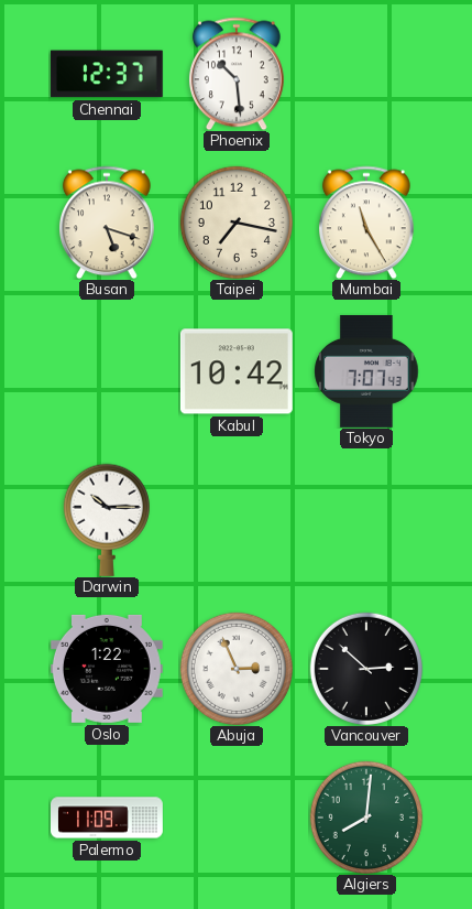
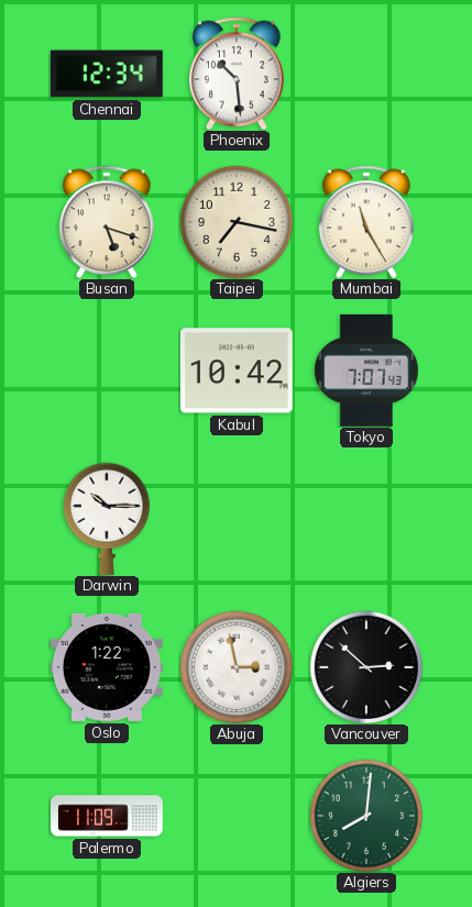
Chennai: 12:37 -> 12:34 (107, 74)
Abuja: 2:56 -> 2:58 (237, 667)
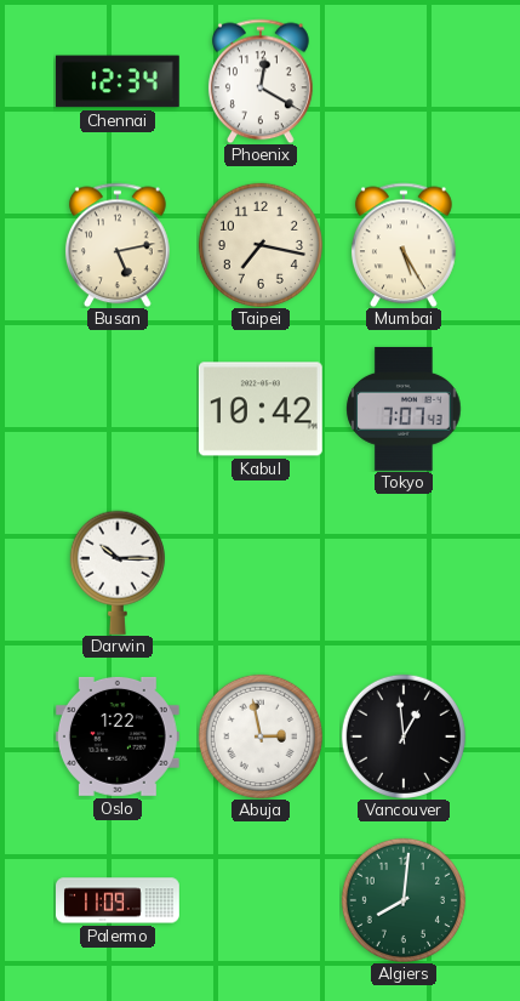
Phoenix: 10:29 -> 12:20 (261, 81)
Busan: 5:18 -> 5:13 (118, 245)
Mumbai: 11:25 -> 5:25 (404, 245)
Vancouver: 2:52 -> 12:59 (404, 736)
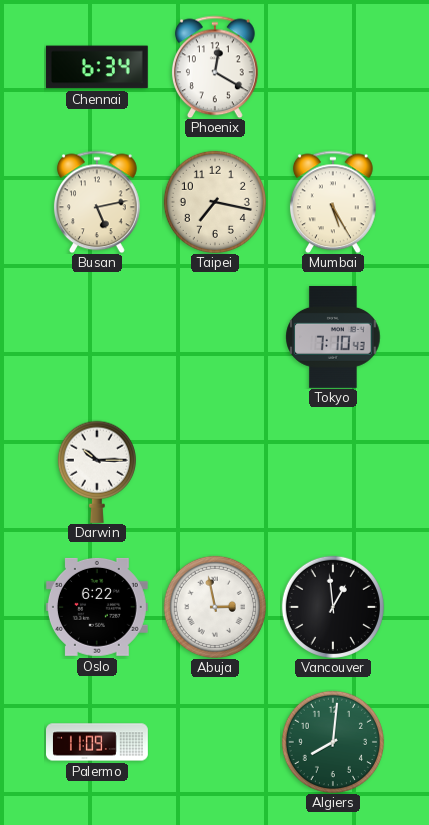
Chennai: 12:34 -> 6:34 (97, 67)
Kabul: 10:42 -> none (261, 409)
Tokyo: 7:07 -> 7:10 (333, 337)
Oslo: 1:22 -> 6:22 (97, 607)
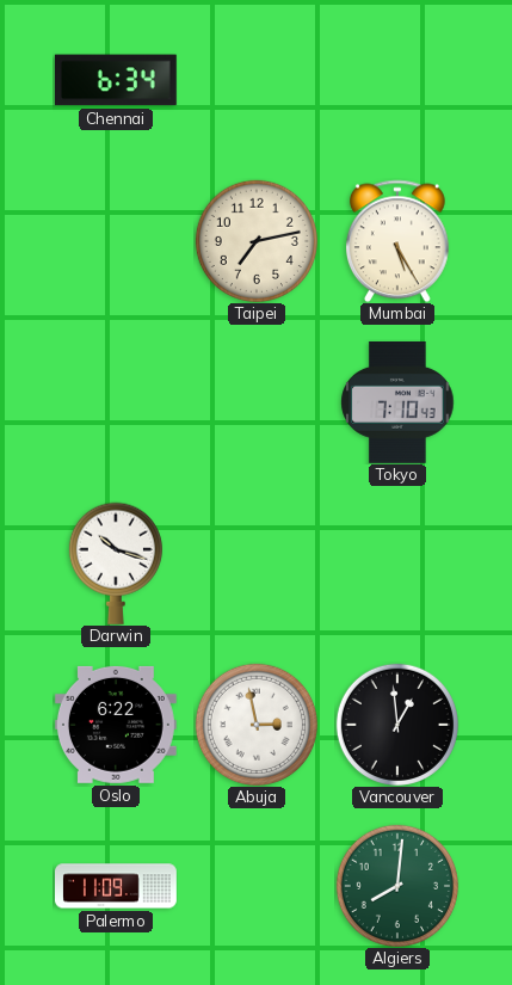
Phoenix: 12:20 -> none (215, 67)
Busan: 5:13 -> none (97, 202)
Taipei: 7:17 -> 7:13 (257, 241)
Darwin: 10:15 -> 10:18 (116, 564)
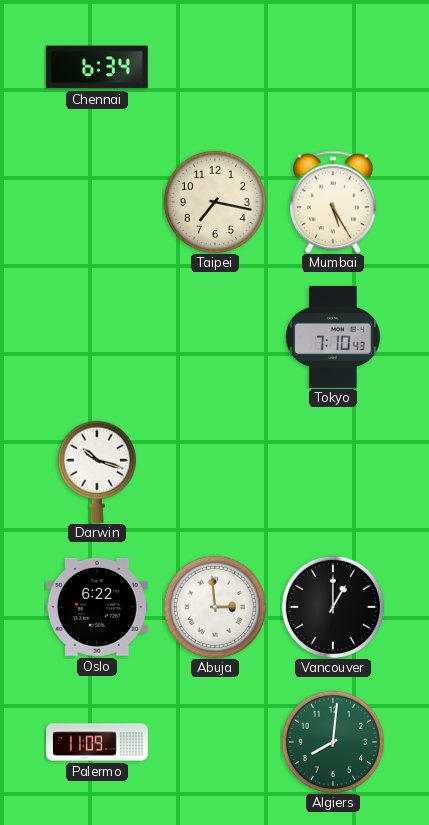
Taipei: 7:13 -> 7:17 (215, 202)
Abuja: 2:58 -> 2:59 (215, 607)
Vancouver: 12:59 -> 1:00 (333, 607)
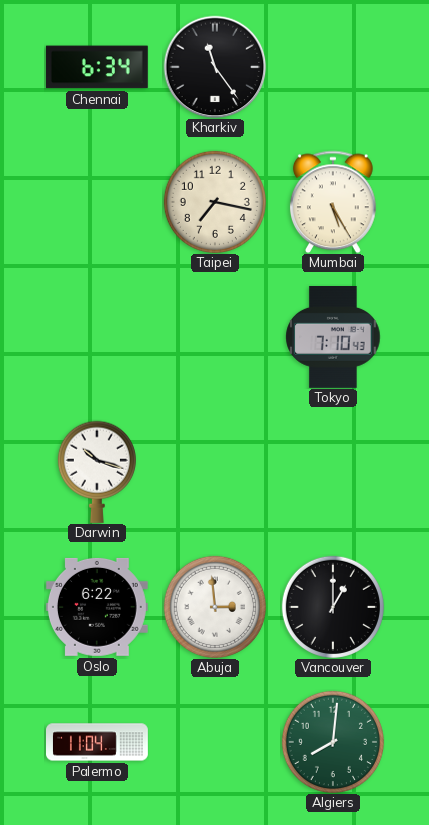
Kharkiv: none -> 11:24 (215, 67)
Palermo: 11:09 -> 11:04 (98, 742)
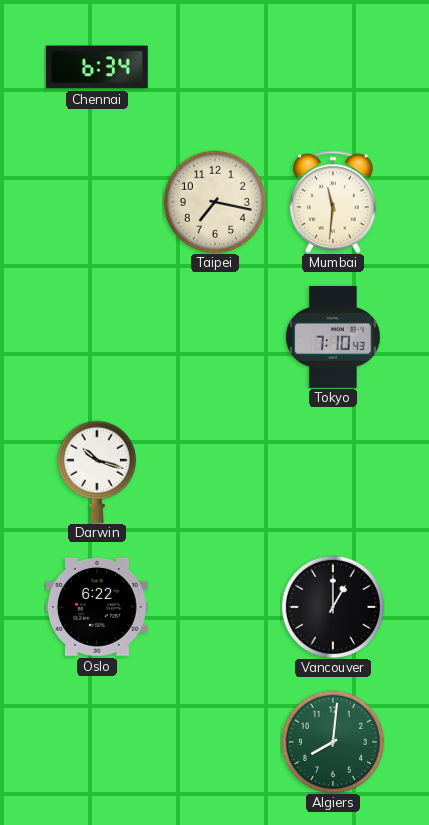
Kharkiv: 11:24 -> none (215, 67)
Mumbai: 5:25 -> 11:31 (333, 202)
Abuja: 2:59 -> none (215, 607)
Palermo: 11:04 -> none (98, 742)
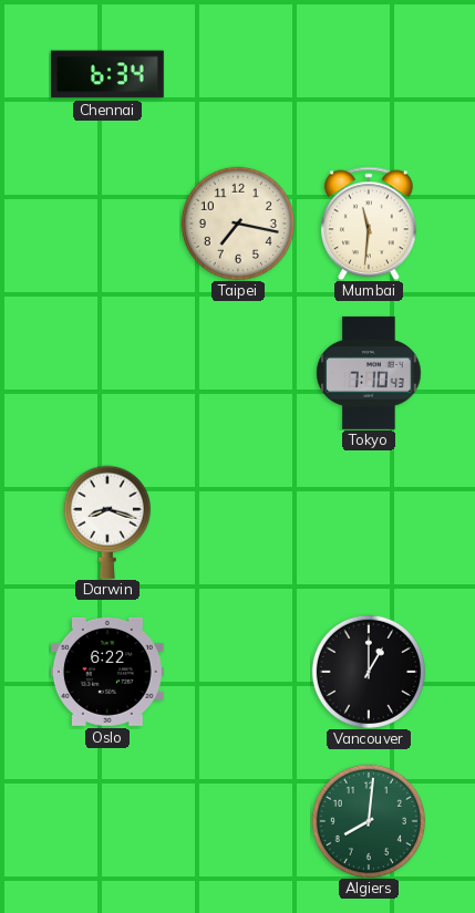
Darwin: 10:18 -> 8:18 (107, 522)
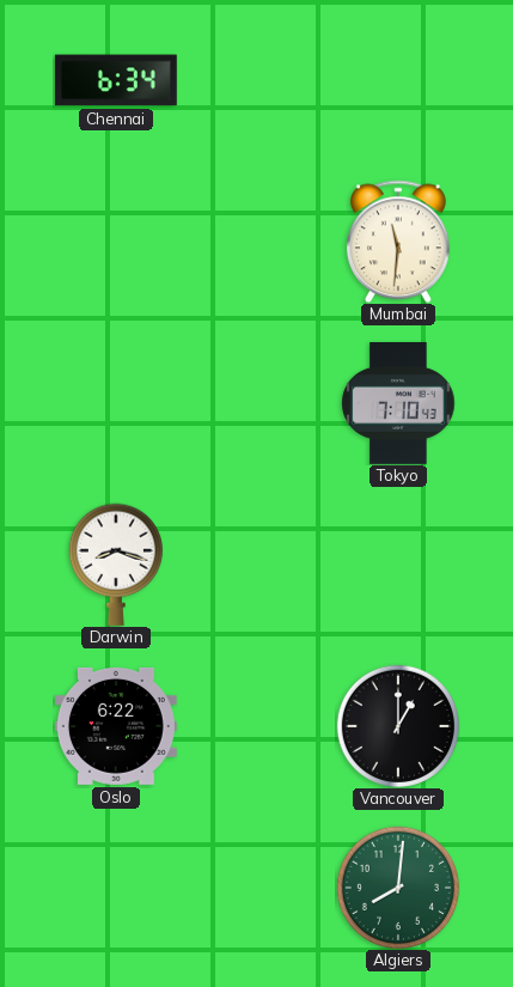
Taipei: 7:17 -> none (238, 224)
